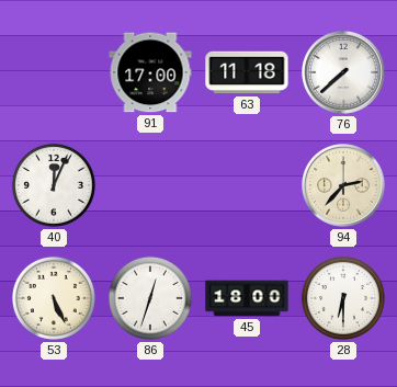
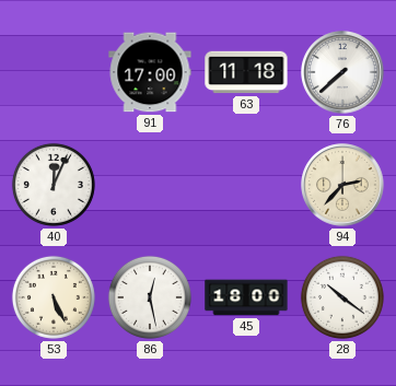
86: 12:33 -> 12:28 (150, 297)
28: 6:30 -> 10:21 (342, 297)
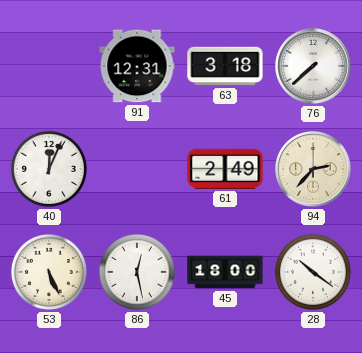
91: 17:00 -> 12:31 (137, 66)
63: 11:18 -> 3:18 (225, 66)
61: none -> 2:49 (225, 169)
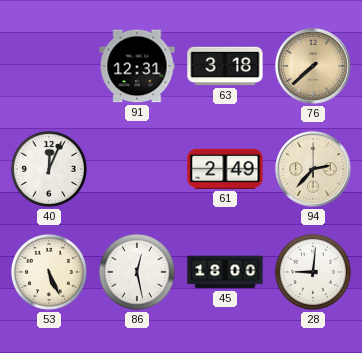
76 dial: white -> champagne (313, 66)
28: 10:21 -> 9:01 (313, 272)
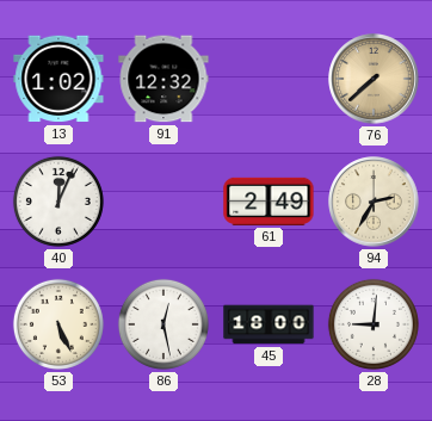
13: none -> 1:02 (58, 79)
91: 12:31 -> 12:32 (163, 79)
63: 3:18 -> none (225, 66)
94: 2:37 -> 2:35 (374, 202)
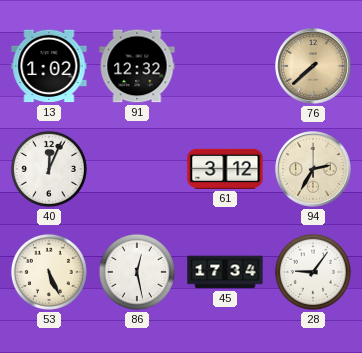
61: 2:49 -> 3:12 (225, 169)
45: 18:00 -> 17:34 (225, 272)
28: 9:01 -> 9:06 (313, 272)
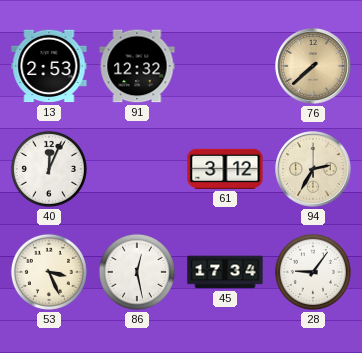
13: 1:02 -> 2:53 (49, 66)
53: 5:26 -> 3:26 (49, 272)
